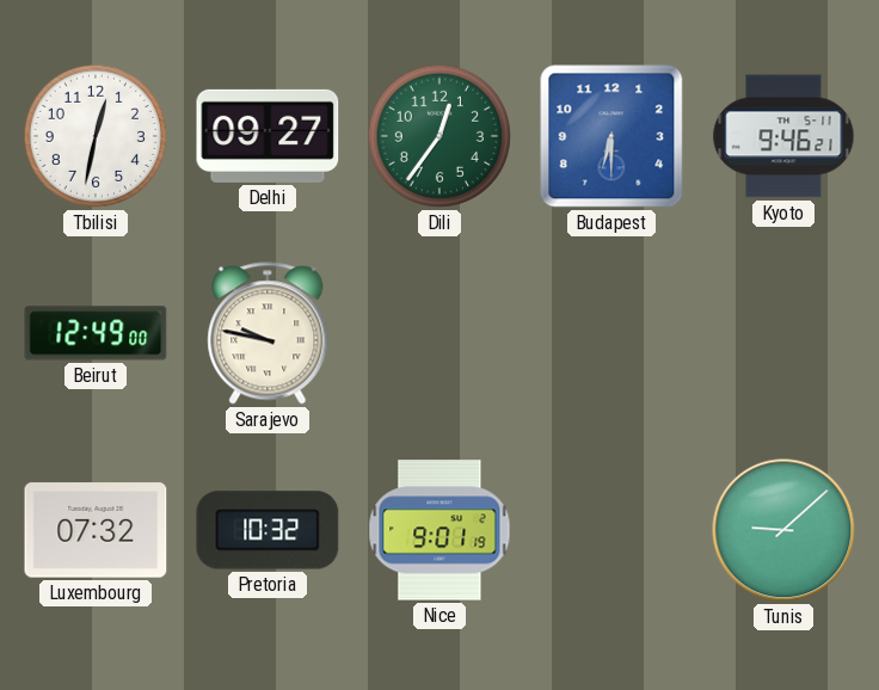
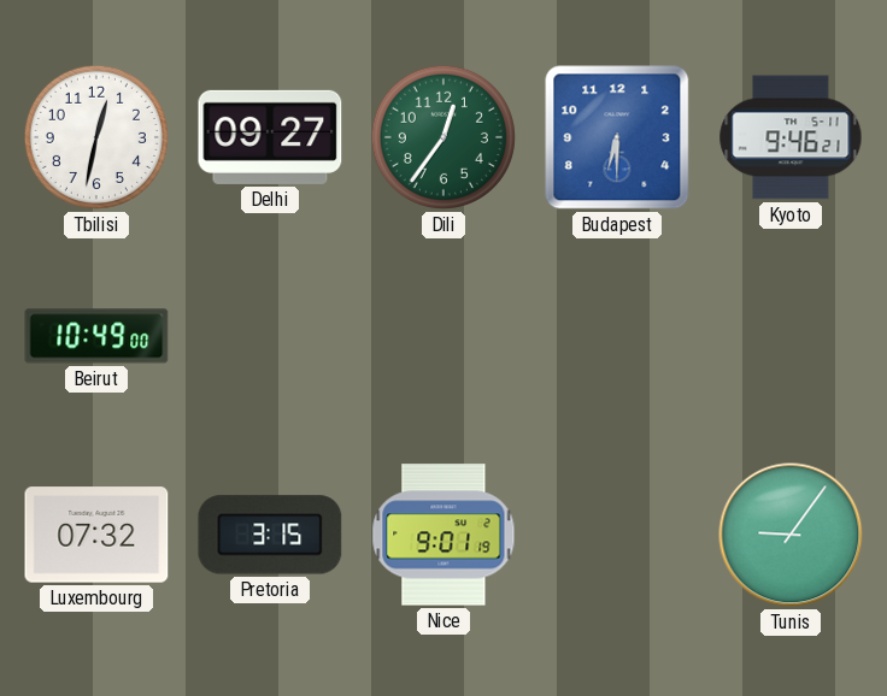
Beirut: 12:49 -> 10:49 (96, 336)
Sarajevo: 9:47 -> none (268, 333)
Pretoria: 10:32 -> 3:15 (270, 535)
Tunis: 9:08 -> 9:06 (791, 535)
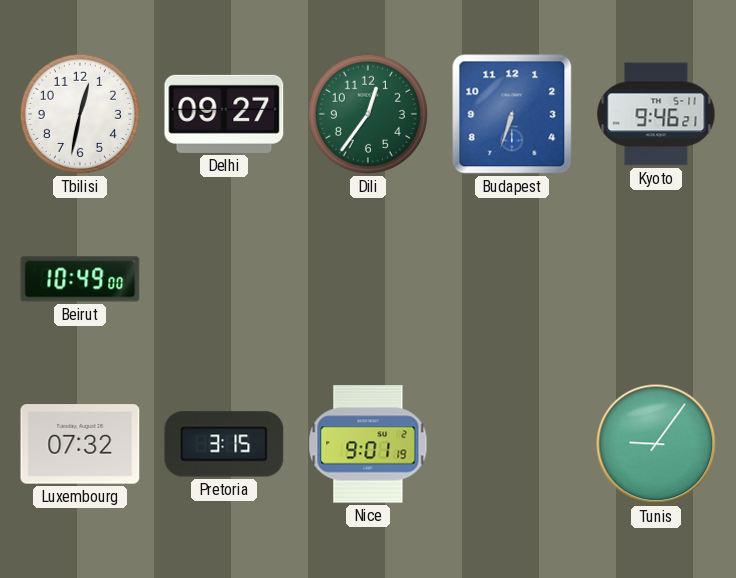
Budapest: 6:30 -> 6:33 (512, 114)
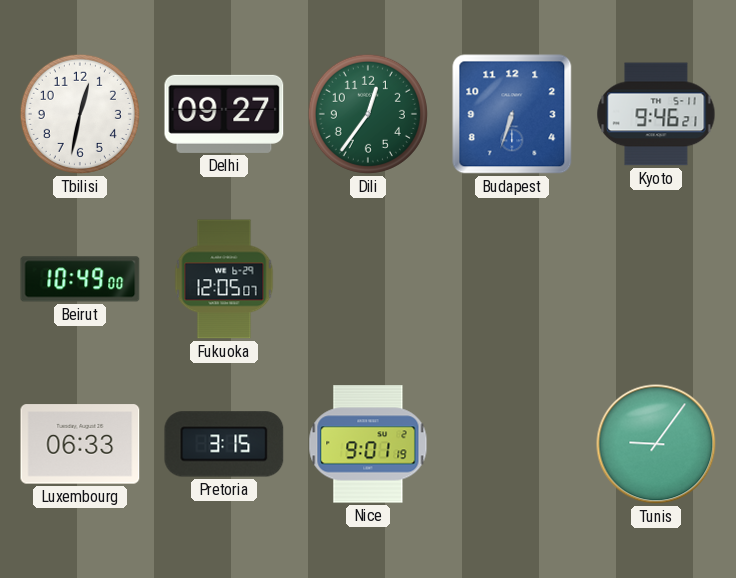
Fukuoka: none -> 12:05 (224, 279)
Luxembourg: 07:32 -> 06:33 (80, 444)
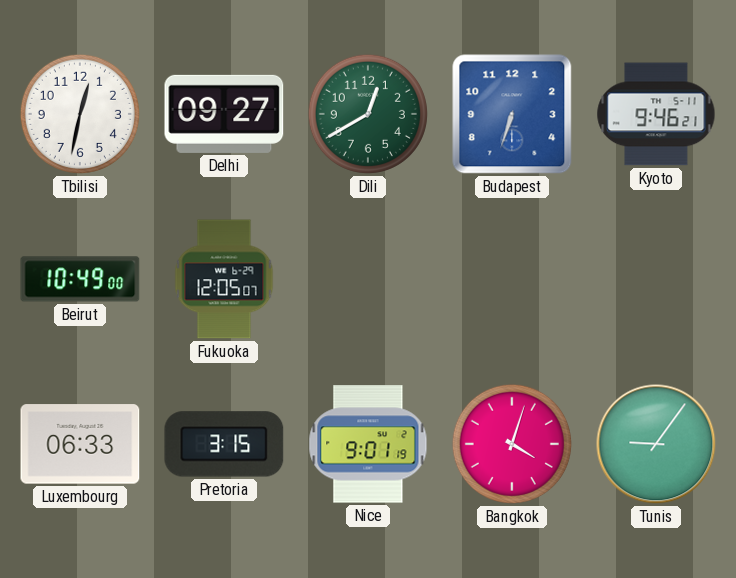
Dili: 12:36 -> 12:40 (368, 114)
Bangkok: none -> 4:03 (512, 444)
